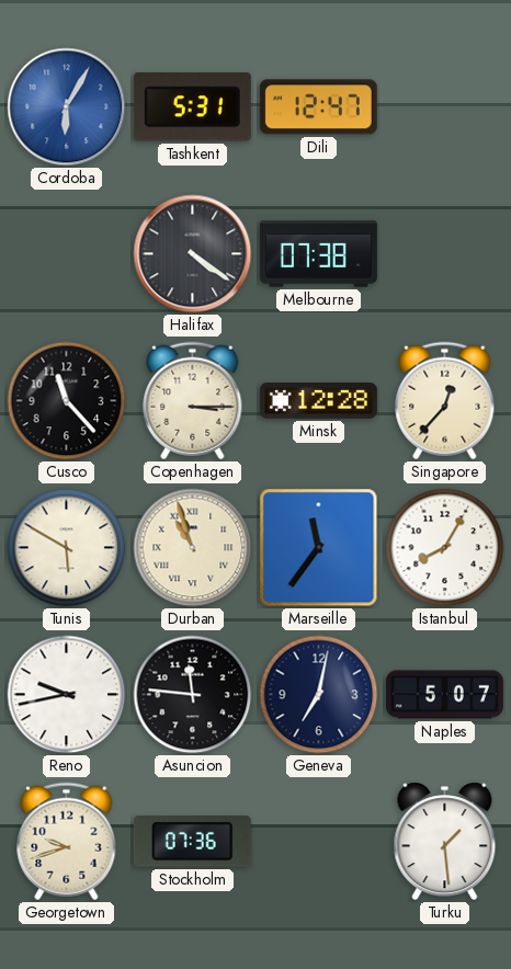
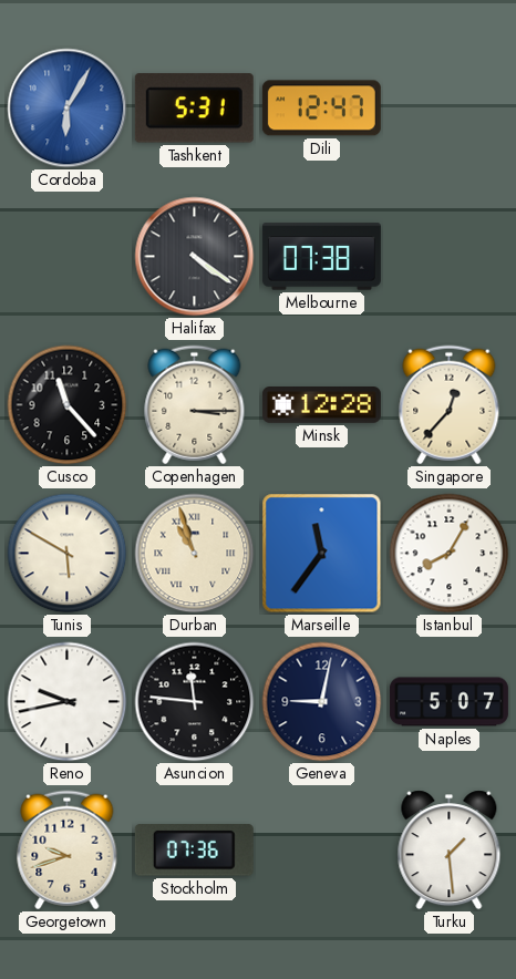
Geneva: 7:02 -> 9:02 (322, 702)
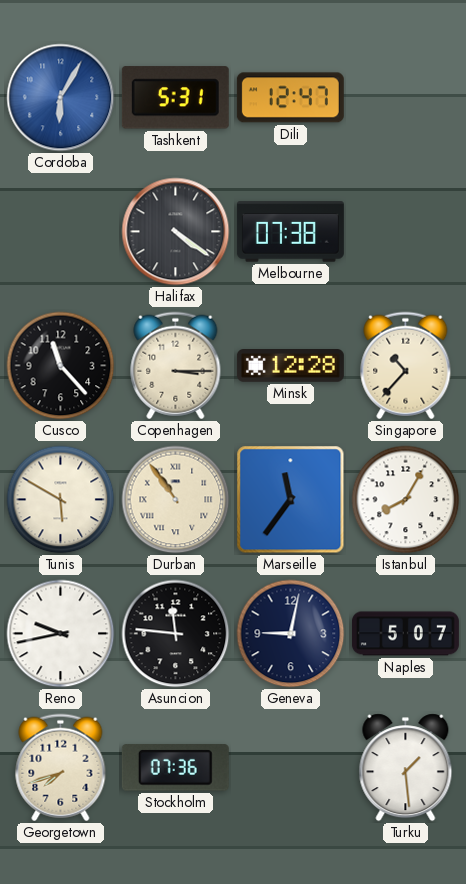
Singapore: 12:37 -> 10:37 (406, 366)
Durban: 10:57 -> 10:54 (176, 500)
Georgetown: 9:42 -> 7:42 (61, 768)
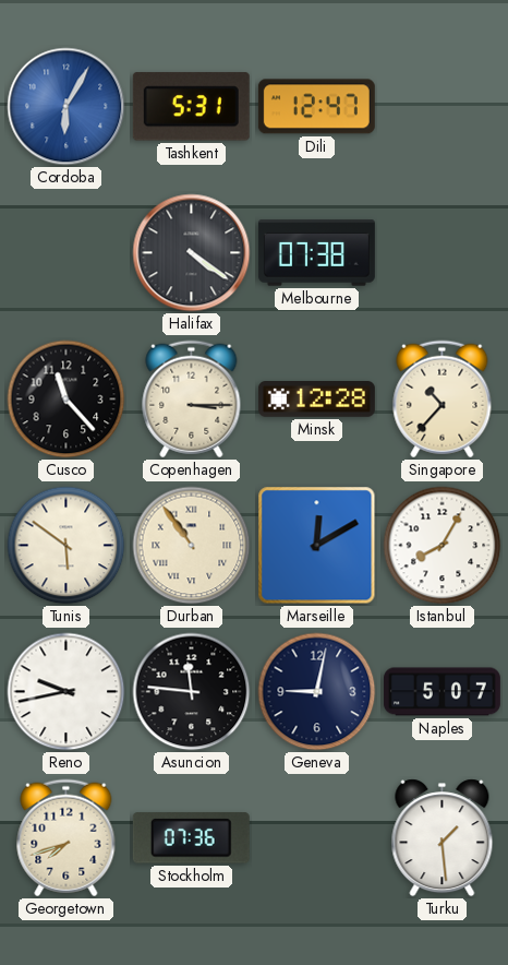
Tunis: 5:50 -> 5:51 (66, 546)
Marseille: 11:36 -> 12:10 (317, 546)
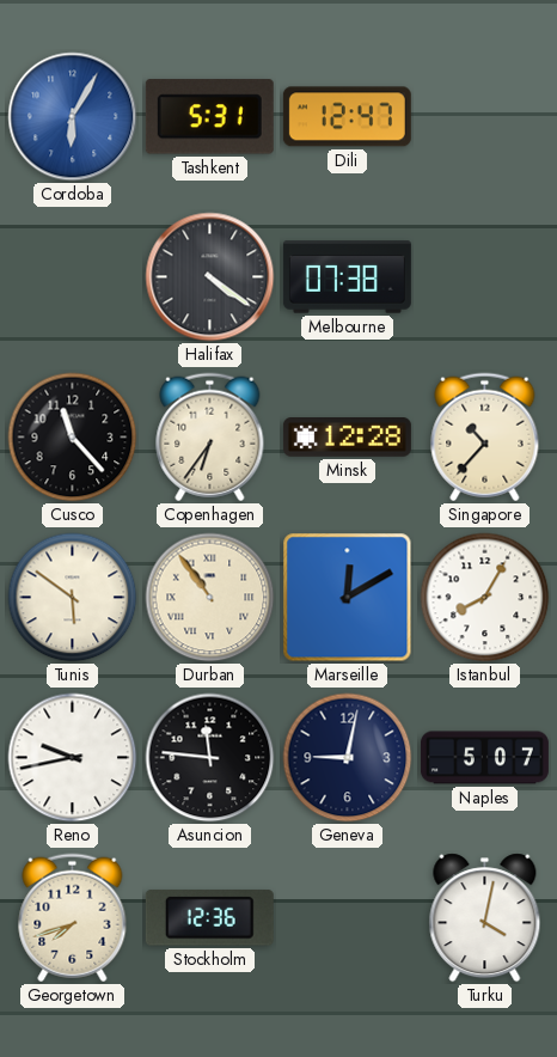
Copenhagen: 3:15 -> 6:36 (210, 438)
Stockholm: 07:36 -> 12:36 (209, 918)
Turku: 1:29 -> 4:02 (485, 918)
